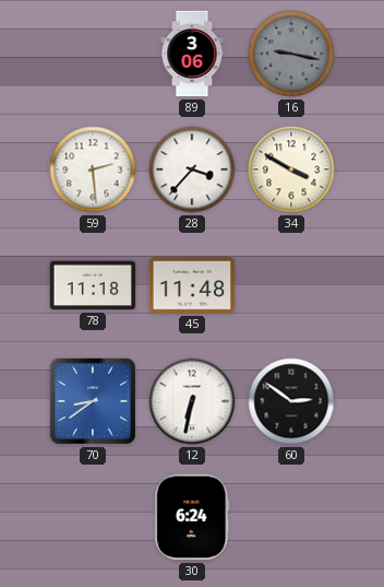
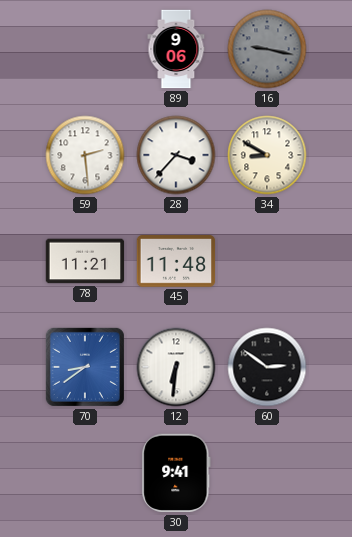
89: 3:06 -> 9:06 (176, 49)
34: 3:50 -> 8:50 (267, 155)
78: 11:18 -> 11:21 (85, 261)
12: 6:32 -> 6:31 (176, 367)
30: 6:24 -> 9:41 (176, 473)
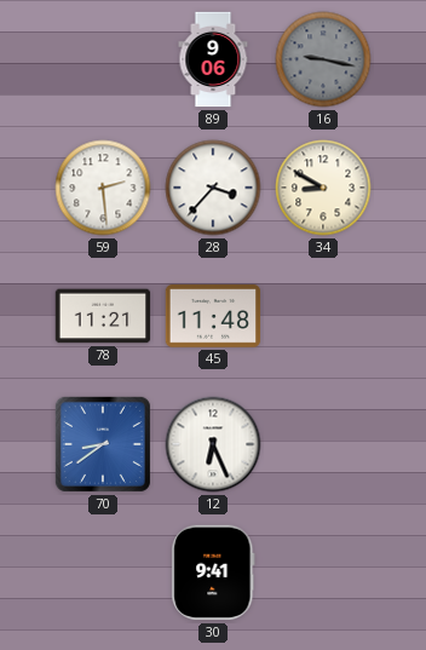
12: 6:31 -> 6:26 (213, 444)
60: 2:51 -> none (267, 367)
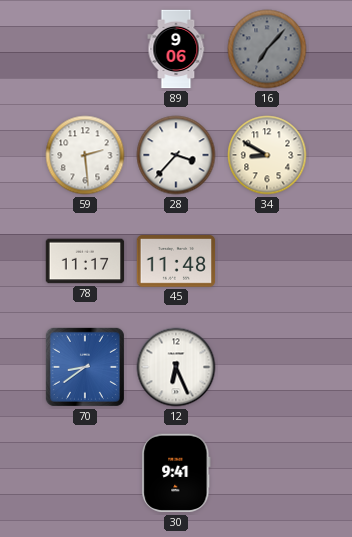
16: 9:17 -> 7:07 (267, 49)
78: 11:21 -> 11:17 (85, 261)
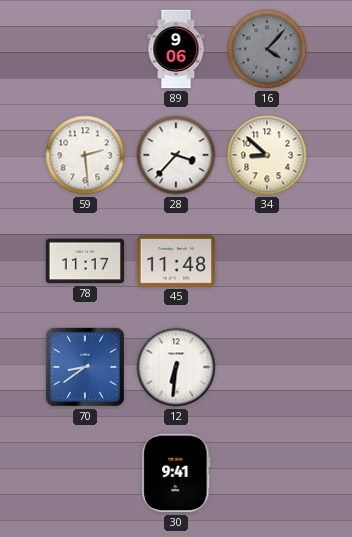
16: 7:07 -> 4:07 (267, 49)
34: 8:50 -> 8:52 (267, 155)
12: 6:26 -> 6:31 (176, 367)
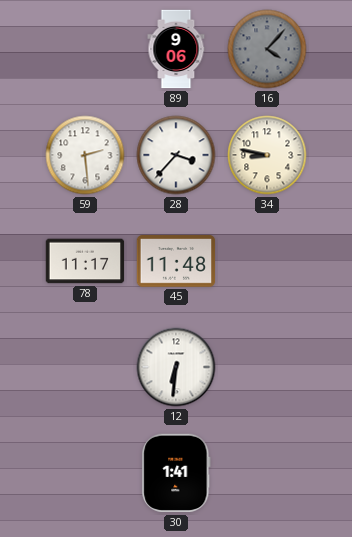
34: 8:52 -> 8:47 (267, 155)
70: 8:39 -> none (85, 367)
30: 9:41 -> 1:41 (176, 473)
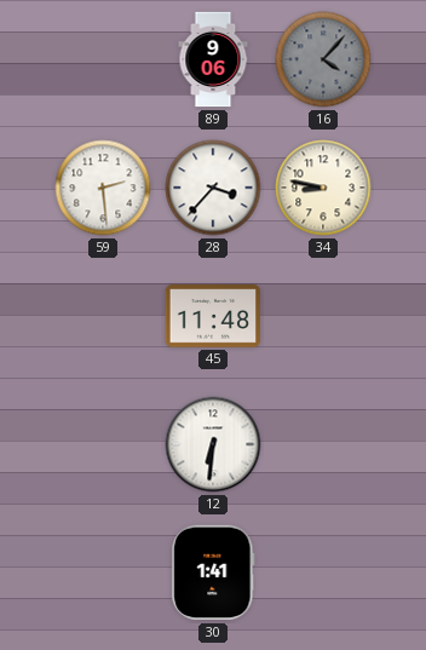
78: 11:17 -> none (85, 261)
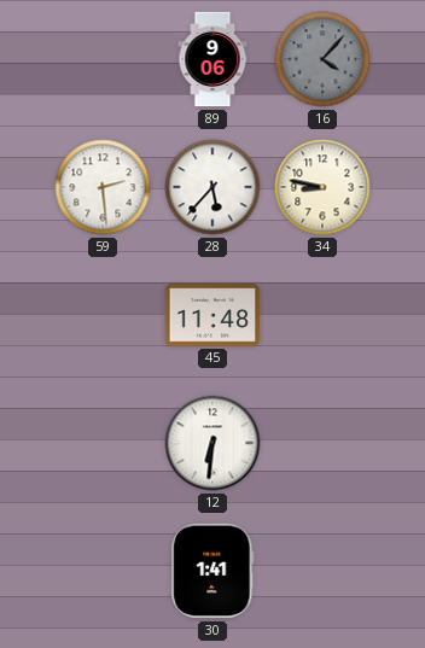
28: 3:37 -> 5:37 (212, 187)
